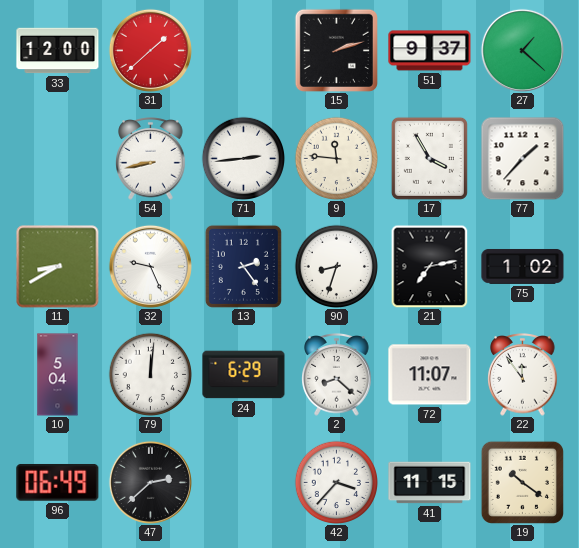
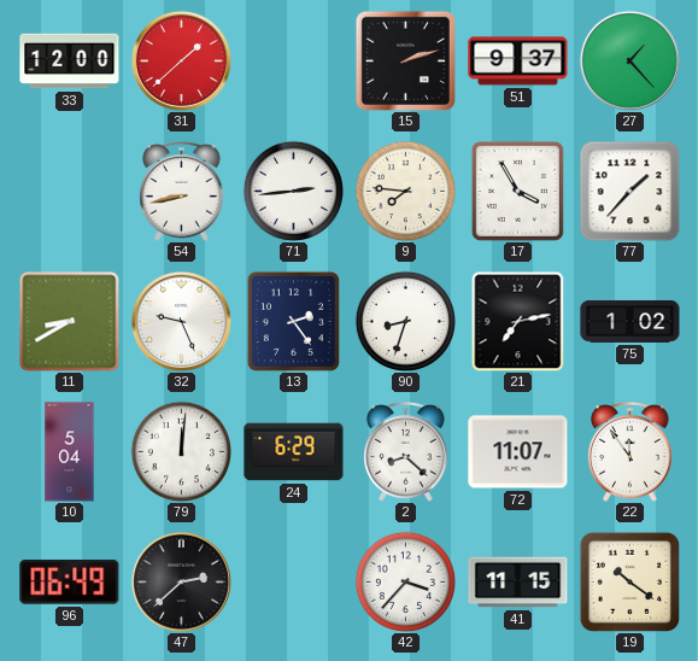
27: 1:22 -> 1:23 (629, 60)
9: 11:46 -> 7:46 (405, 191)
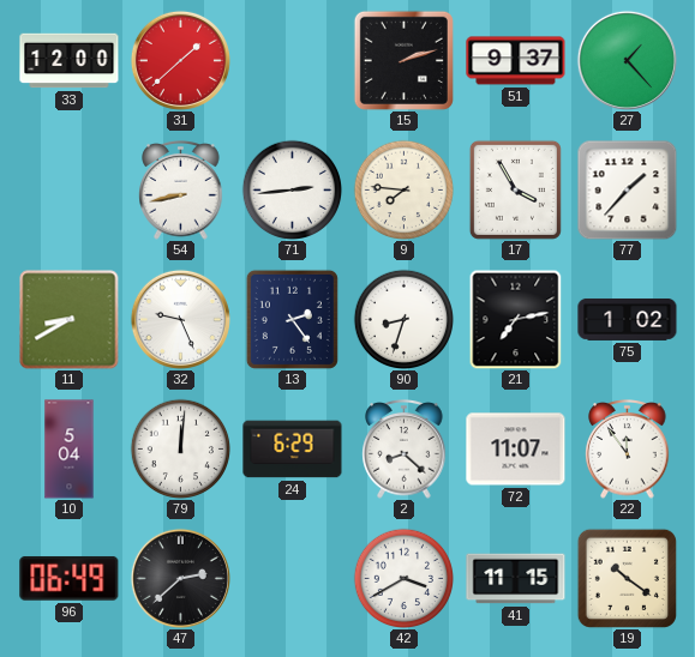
42: 3:37 -> 3:40 (403, 578)
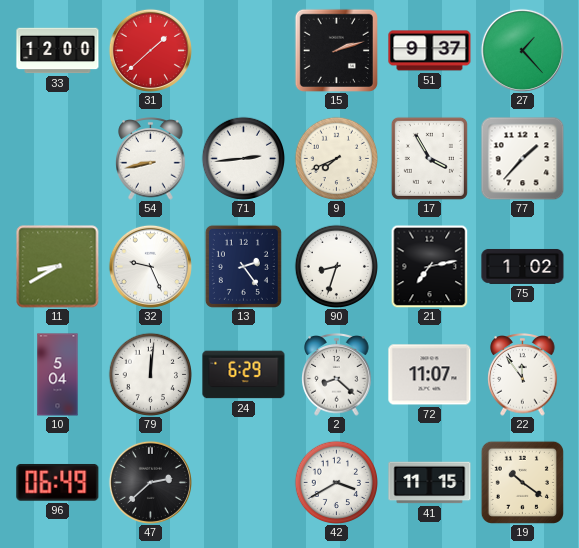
9: 7:46 -> 7:41 (336, 158)
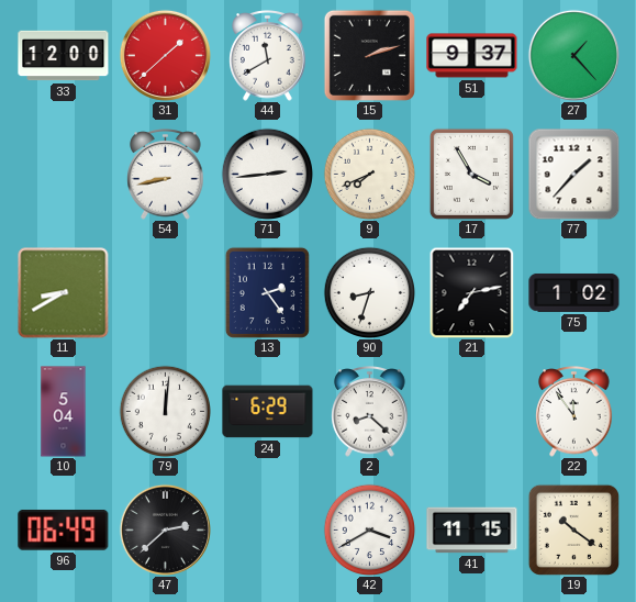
44: none -> 11:40 (268, 56)
32: 9:26 -> none (150, 266)
72: 11:07 -> none (430, 375)
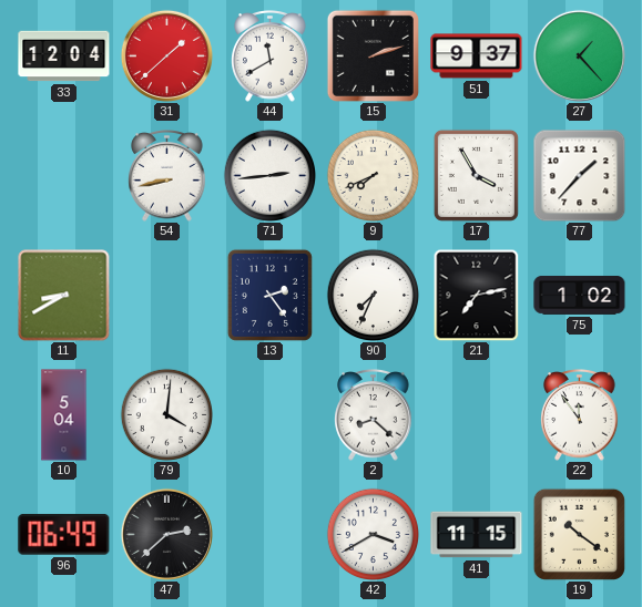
33: 12:00 -> 12:04 (64, 56)
90: 8:33 -> 7:34 (373, 295)
79: 12:01 -> 4:01 (166, 414)
24: 6:29 -> none (268, 412)
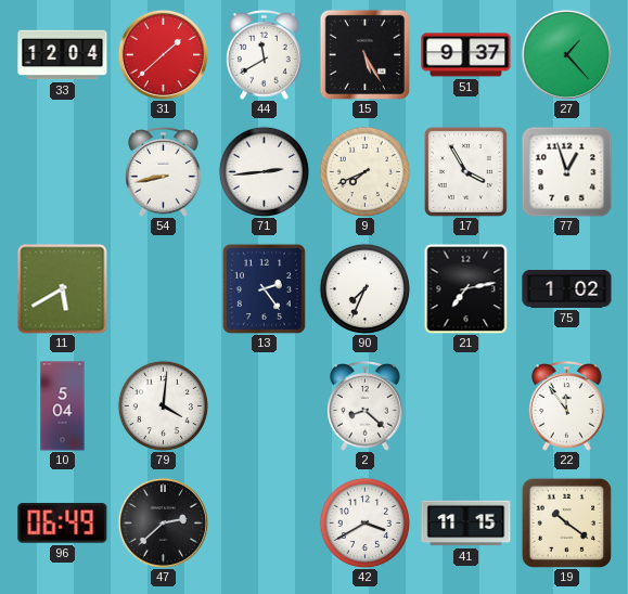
15: 2:12 -> 5:25 (364, 54)
77: 1:37 -> 12:57 (566, 171)
11: 8:40 -> 5:40 (63, 289)
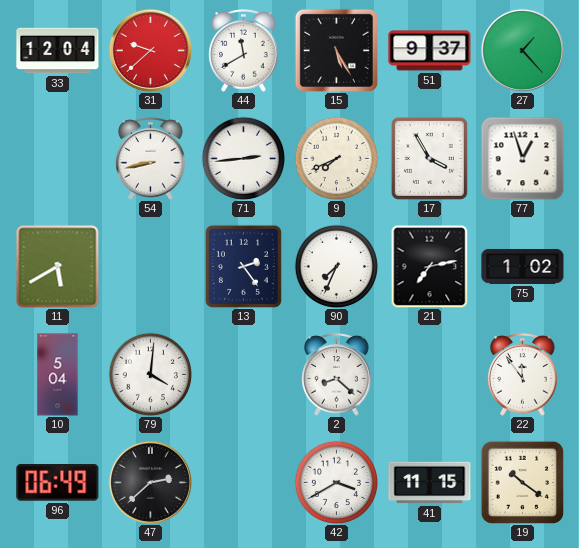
31: 1:38 -> 9:38 (150, 50)
